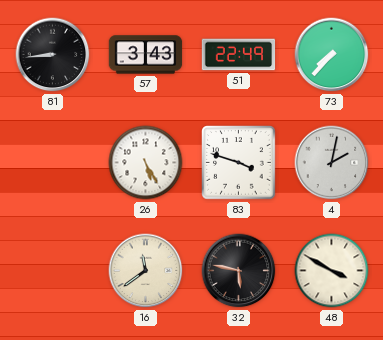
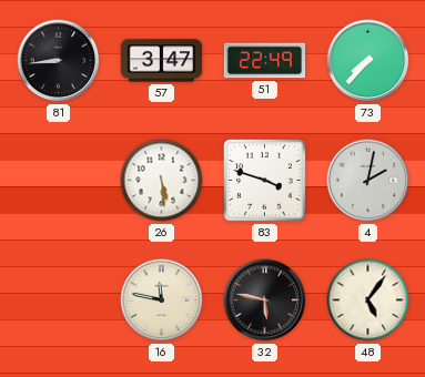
57: 3:43 -> 3:47 (162, 61)
26: 5:25 -> 5:29 (162, 181)
16: 11:39 -> 11:47 (162, 300)
48: 3:50 -> 5:06 (368, 300)
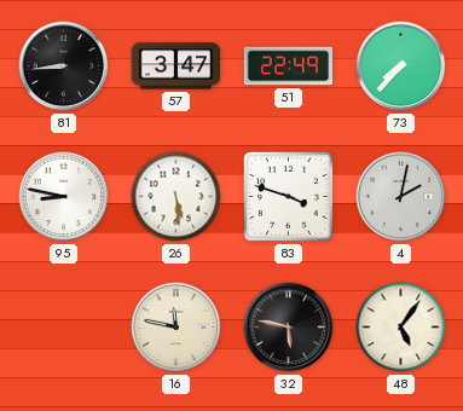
95: none -> 8:47 (64, 197)
